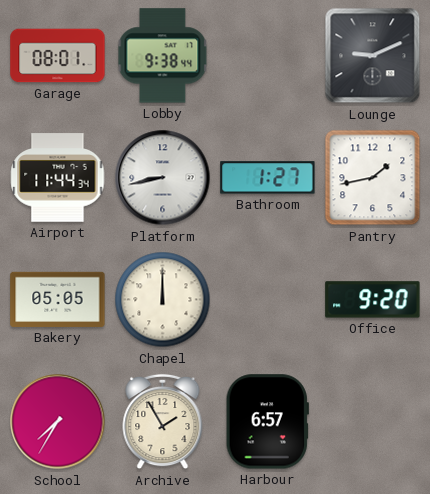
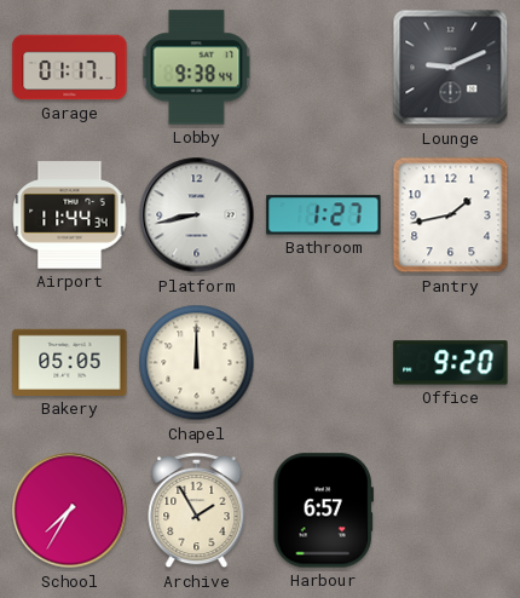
Garage: 08:01 -> 01:17 (70, 68)
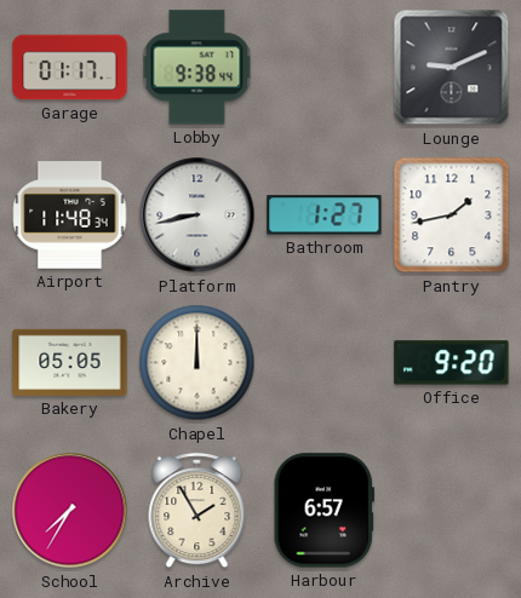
Airport: 11:44 -> 11:48 (70, 215)
